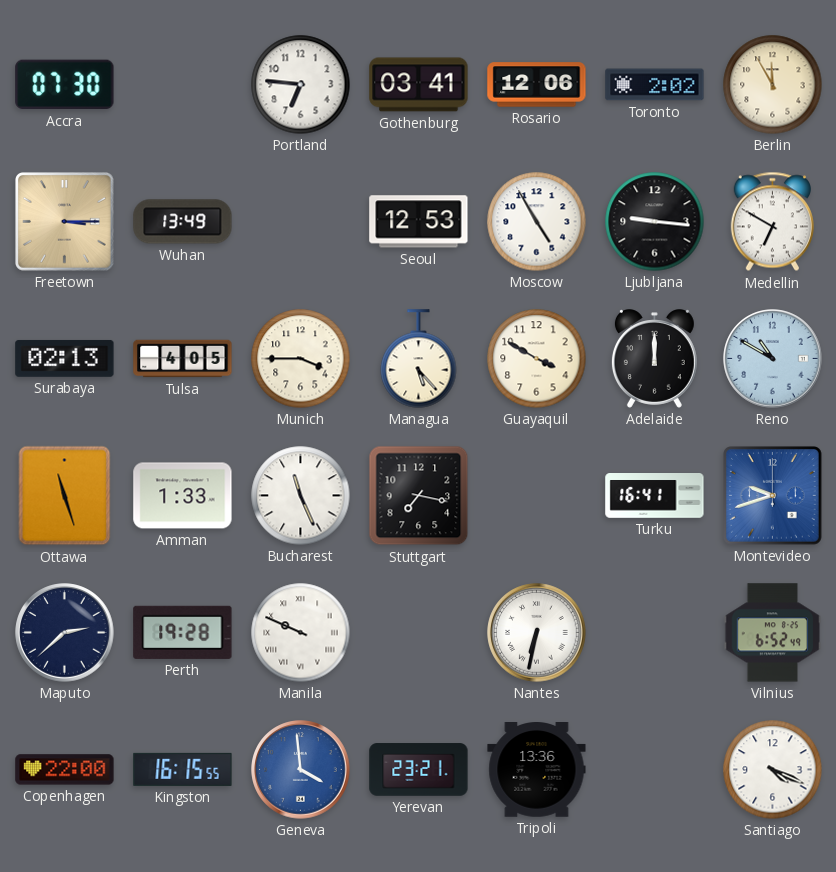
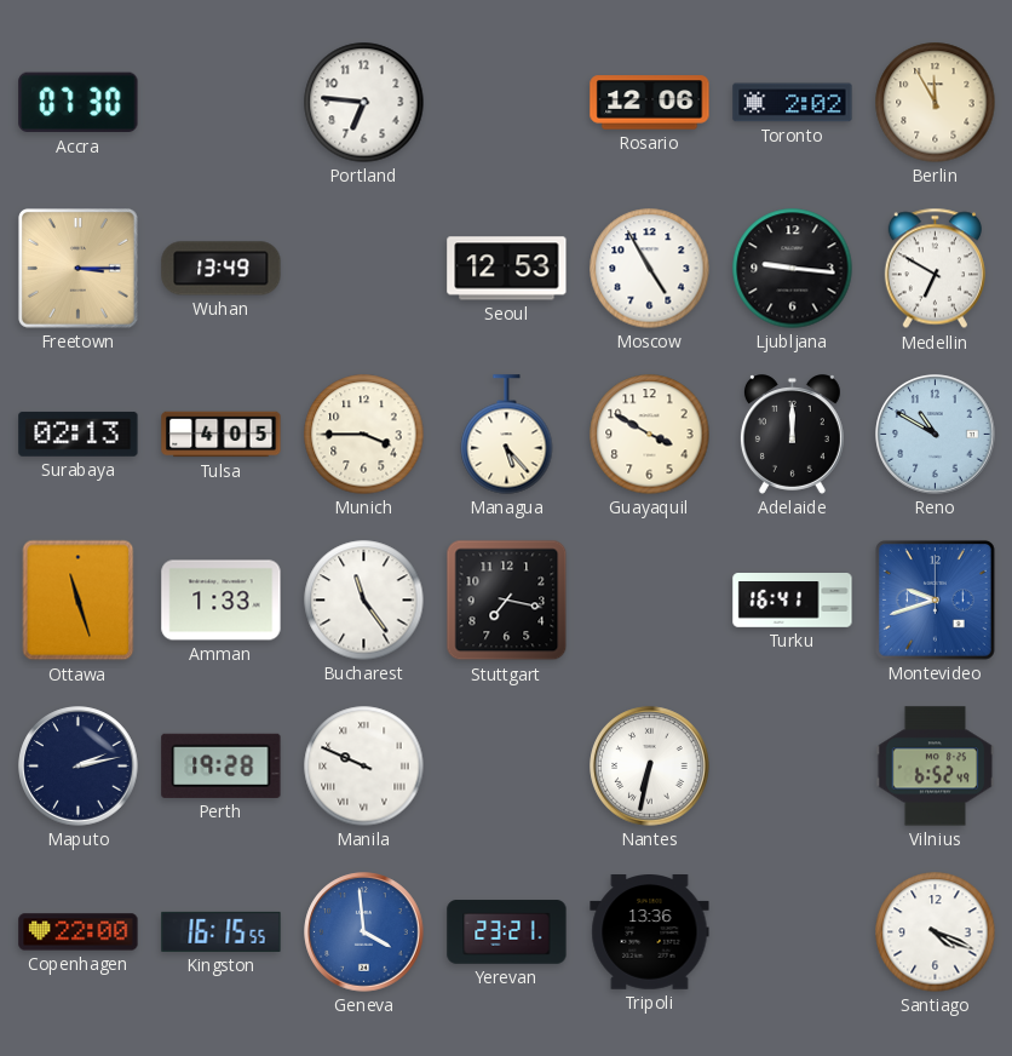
Gothenburg: 03:41 -> none (419, 85)
Bucharest: 11:26 -> 11:24 (364, 601)
Maputo: 2:38 -> 2:13 (79, 767)
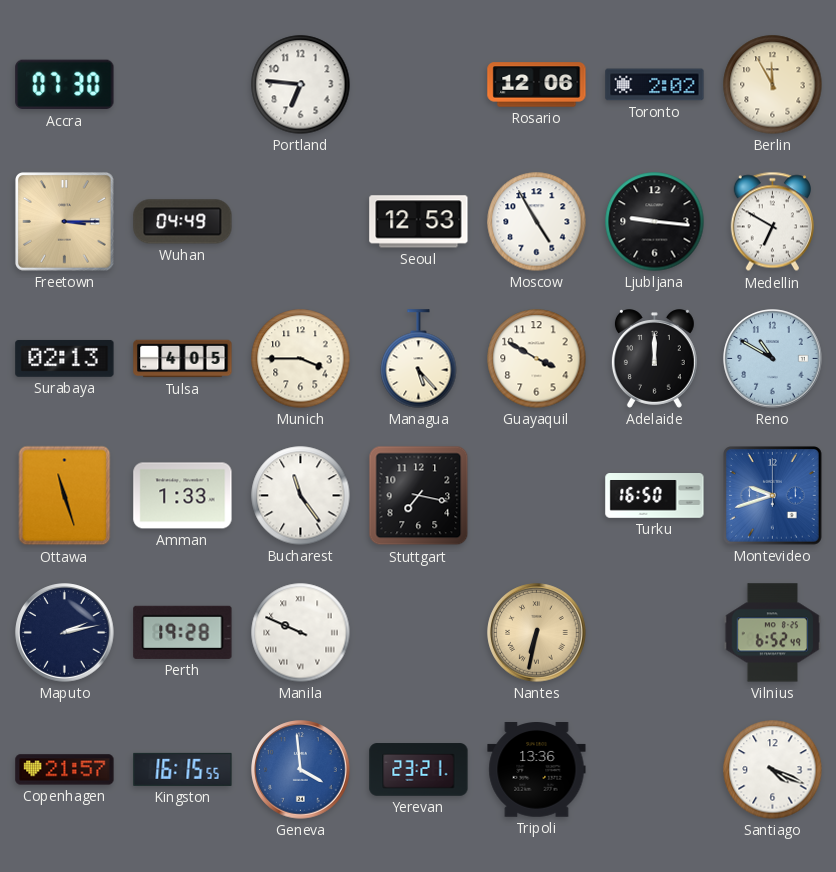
Wuhan: 13:49 -> 04:49 (183, 222)
Turku: 16:41 -> 16:50 (655, 496)
Nantes dial: white -> champagne (537, 633)
Copenhagen: 22:00 -> 21:57 (65, 770)
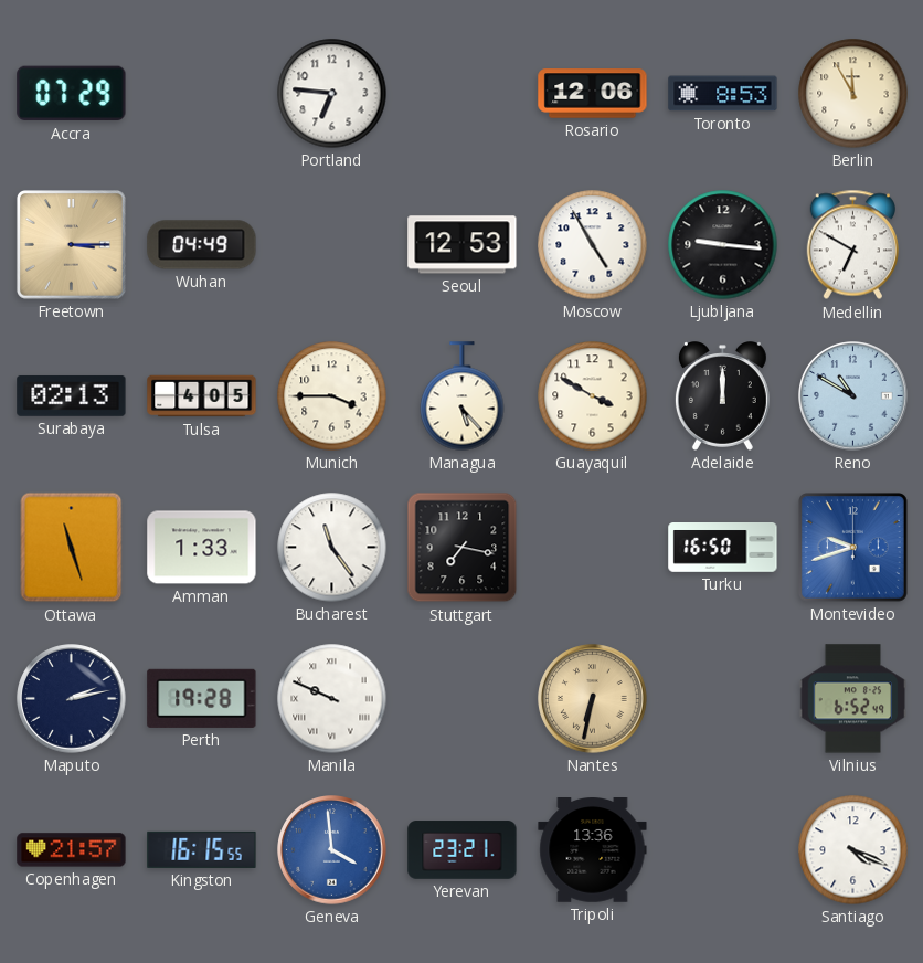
Accra: 07:30 -> 07:29 (72, 94)
Toronto: 2:02 -> 8:53 (723, 94)
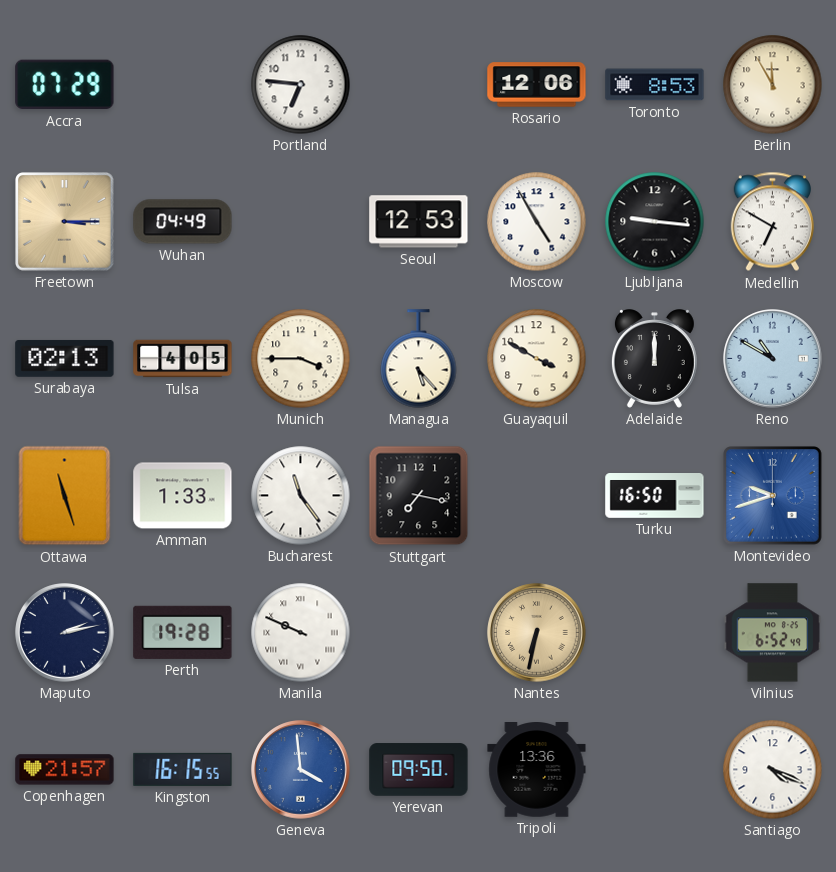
Yerevan: 23:21 -> 09:50 (419, 770)
